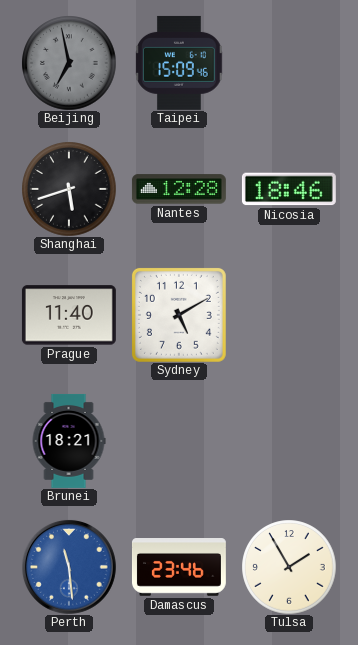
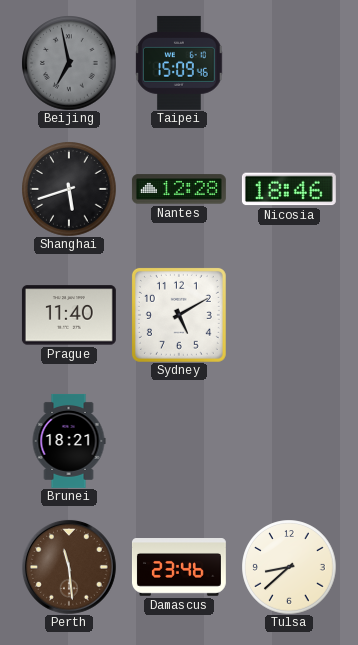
Perth dial: blue -> brown (69, 567)
Tulsa: 1:55 -> 8:38 (289, 567)
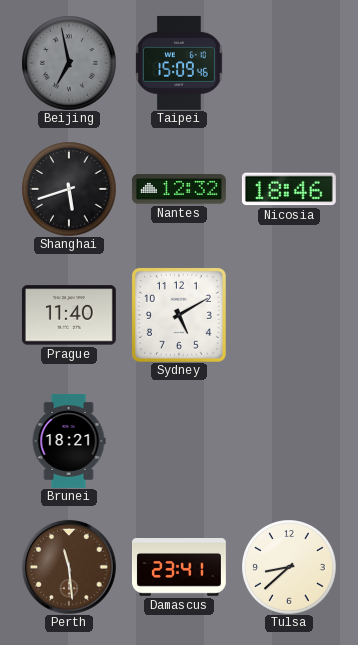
Nantes: 12:28 -> 12:32 (179, 189)
Damascus: 23:46 -> 23:41 (179, 568)
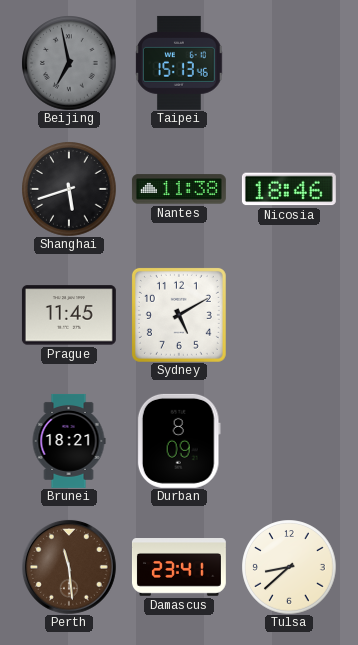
Taipei: 15:09 -> 15:13 (179, 63)
Nantes: 12:32 -> 11:38 (179, 189)
Prague: 11:40 -> 11:45 (69, 315)
Durban: none -> 8:09 (179, 441)
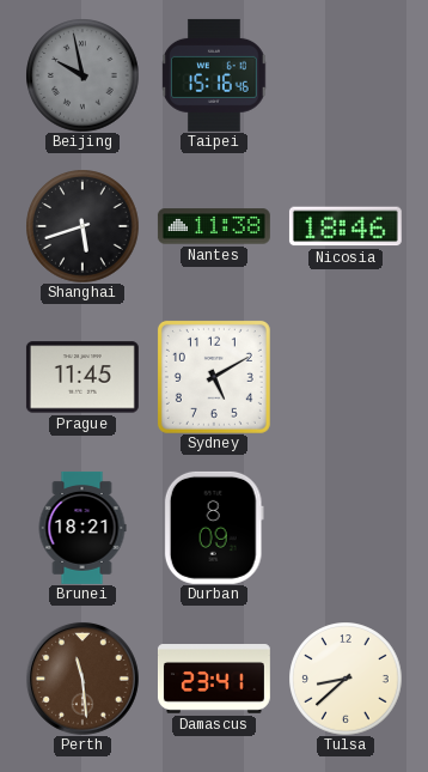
Beijing: 6:58 -> 9:58 (82, 75)
Taipei: 15:13 -> 15:16 (214, 75)
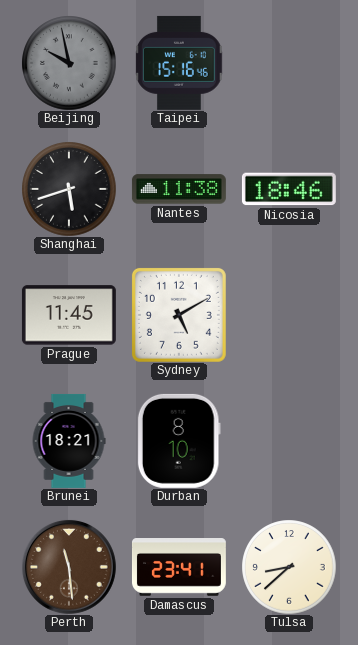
Durban: 8:09 -> 8:10 (179, 441)
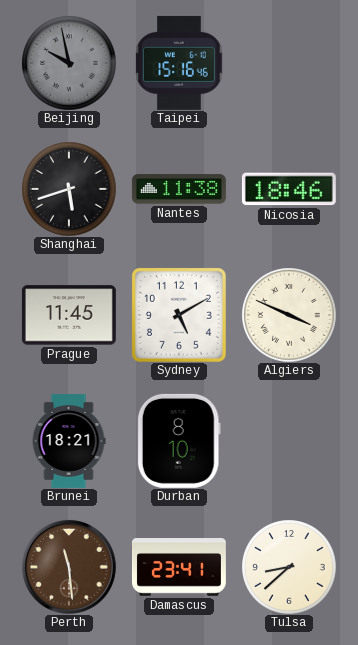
Algiers: none -> 3:49 (289, 315)
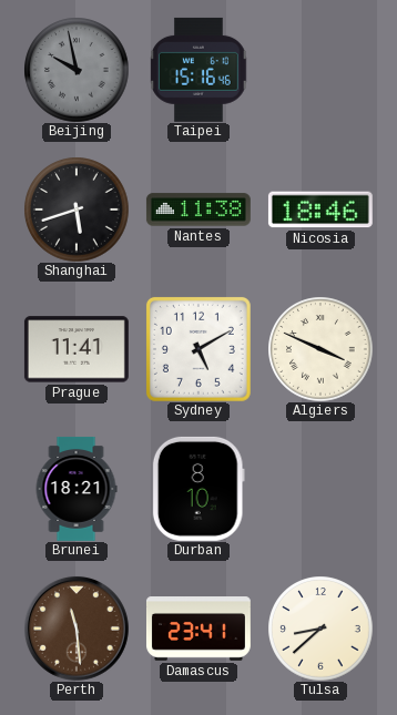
Prague: 11:45 -> 11:41 (77, 349)
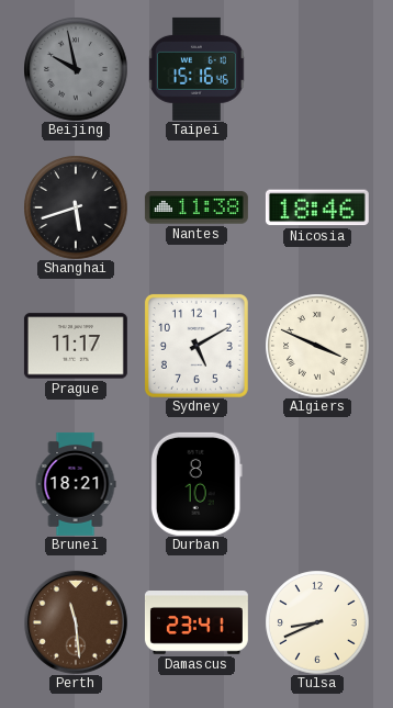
Prague: 11:41 -> 11:17 (76, 346)
Tulsa: 8:38 -> 8:41 (317, 622)
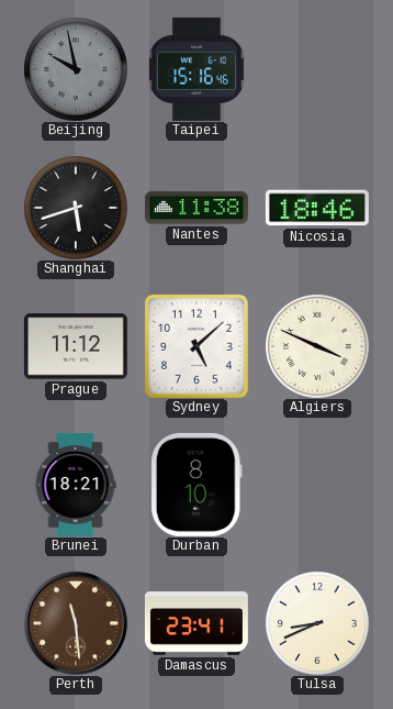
Prague: 11:17 -> 11:12 (76, 346)
Sydney: 5:10 -> 5:08 (196, 346)
